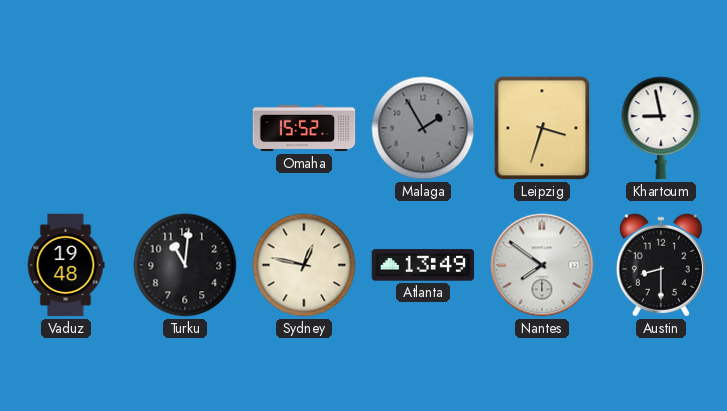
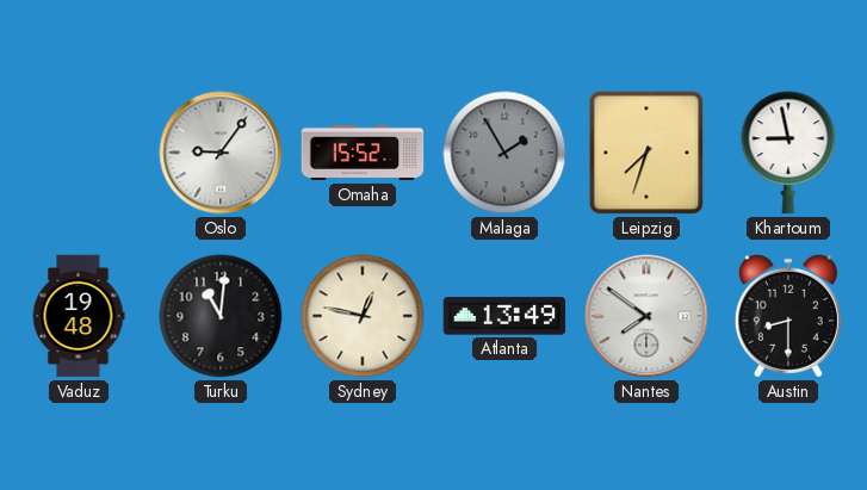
Oslo: none -> 9:06 (221, 153)
Leipzig: 3:33 -> 7:33 (646, 153)
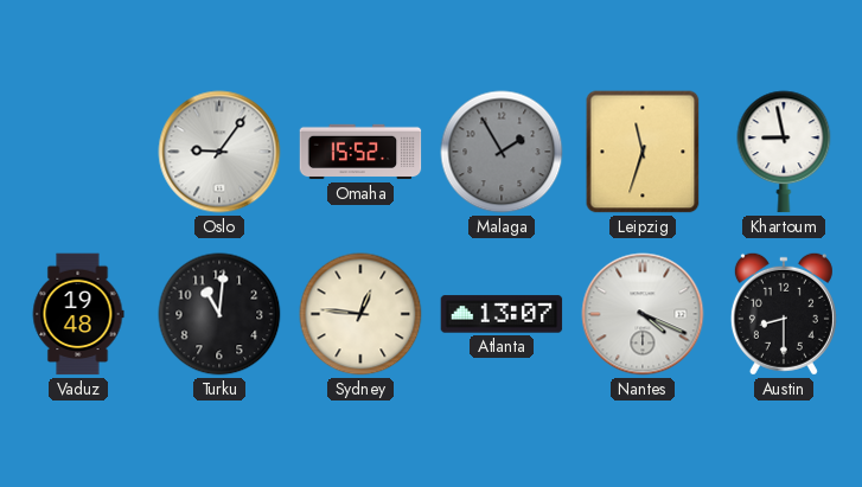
Leipzig: 7:33 -> 11:33 (643, 152)
Sydney: 12:47 -> 12:46 (360, 314)
Atlanta: 13:49 -> 13:07 (502, 314)
Nantes: 7:51 -> 4:19 (643, 314)
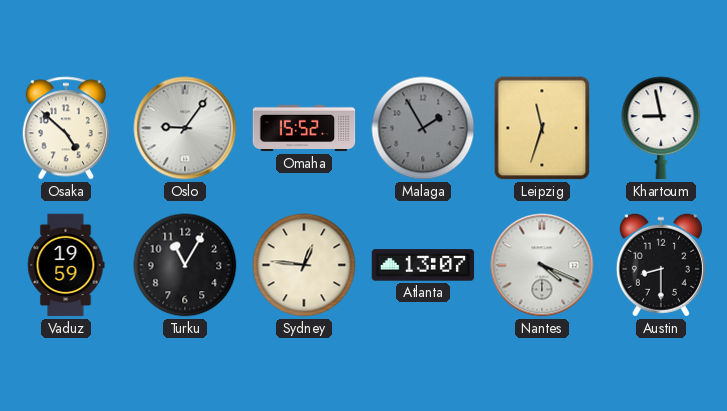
Osaka: none -> 4:52 (65, 128)
Vaduz: 19:48 -> 19:59 (66, 265)
Turku: 11:01 -> 11:05 (185, 265)
